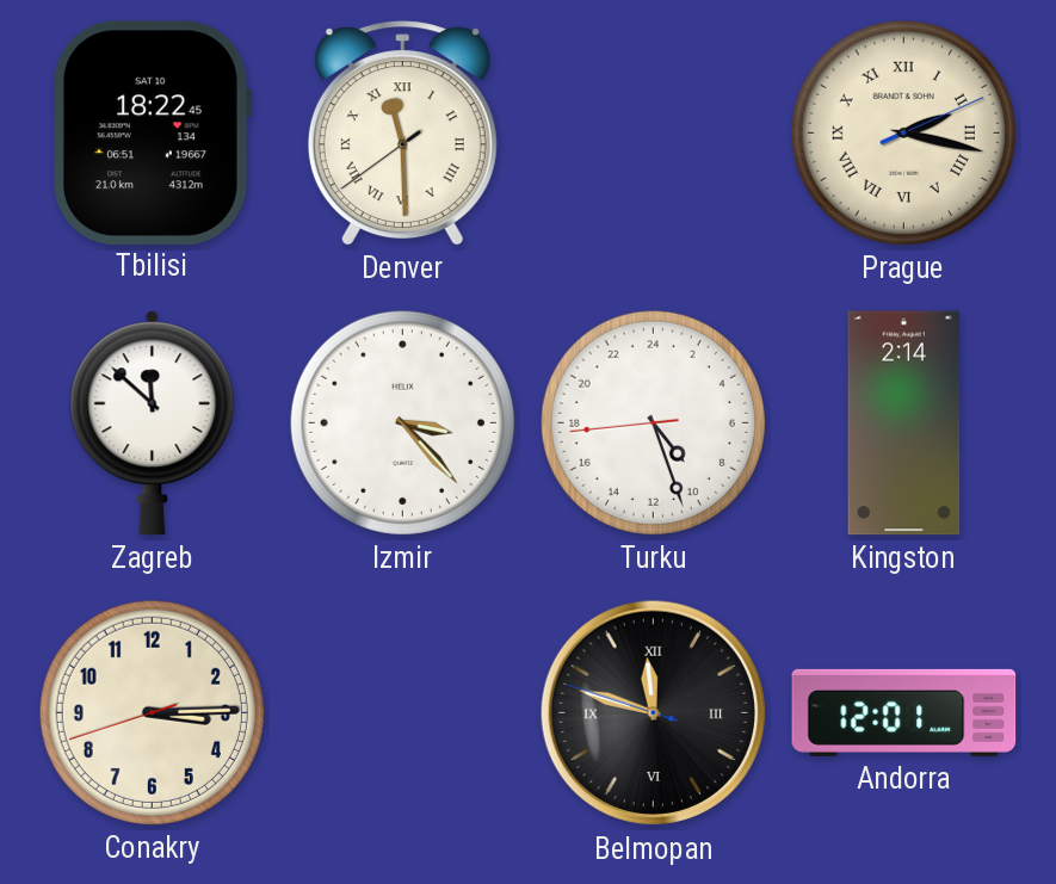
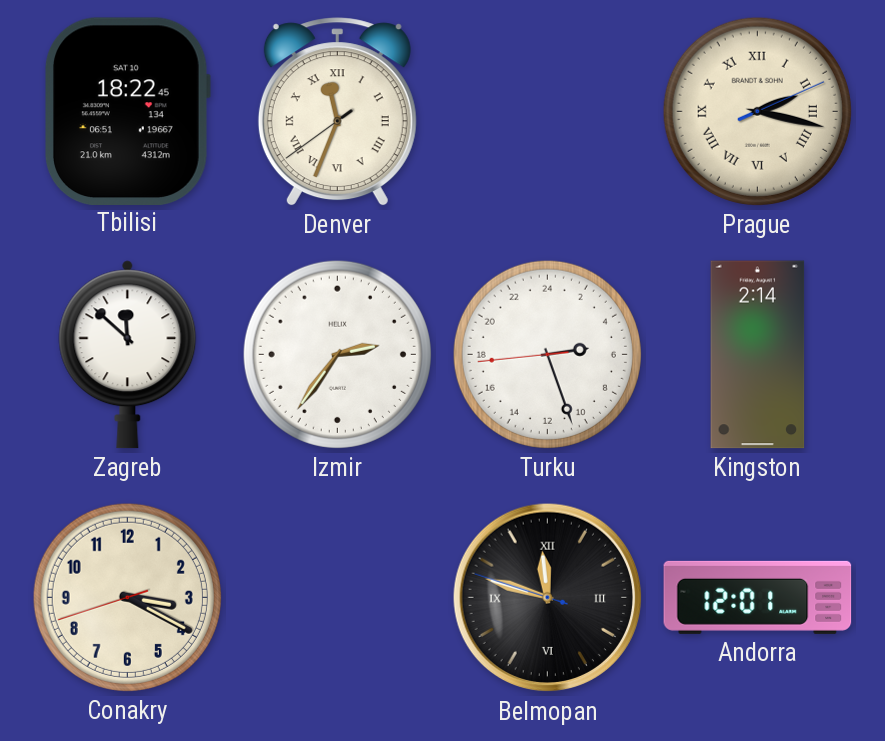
Denver: 11:29 -> 11:33 (337, 112)
Izmir: 3:23 -> 2:36 (337, 354)
Turku: 9:26 -> 5:26 (547, 354)
Conakry: 3:14 -> 3:19 (127, 597)
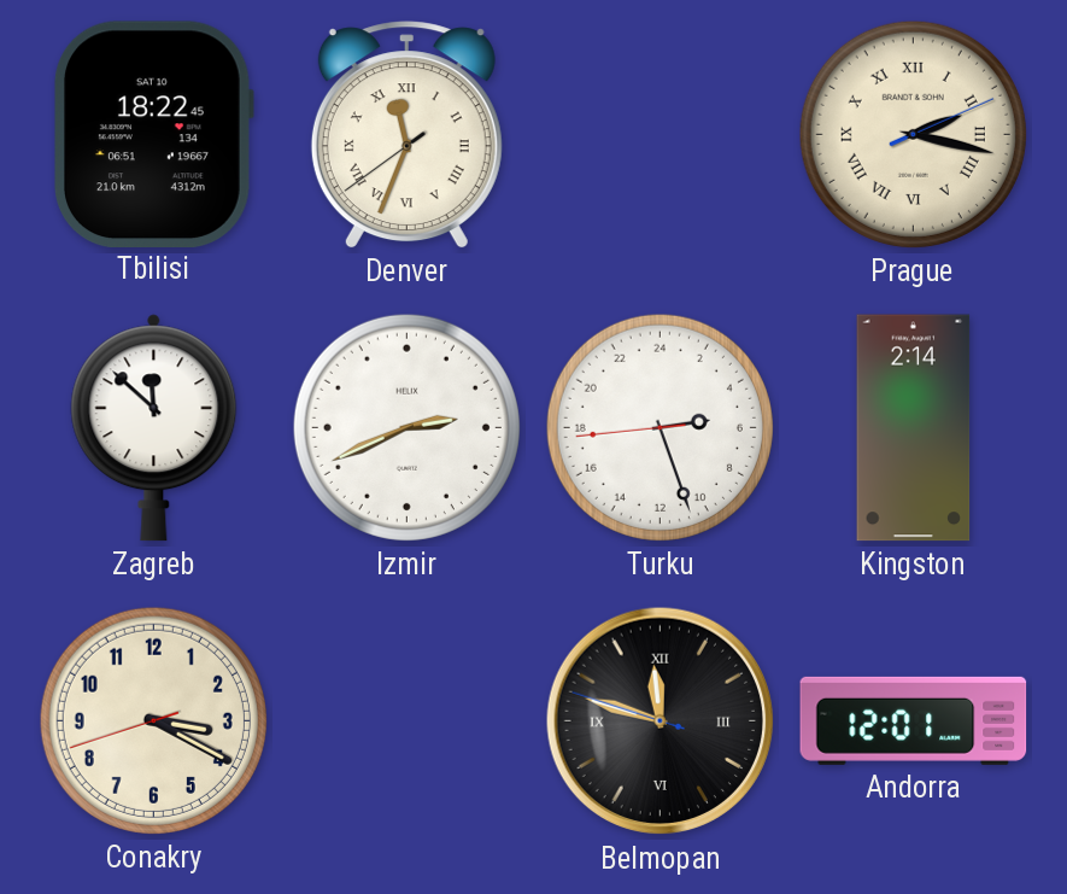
Izmir: 2:36 -> 2:41 (406, 427)
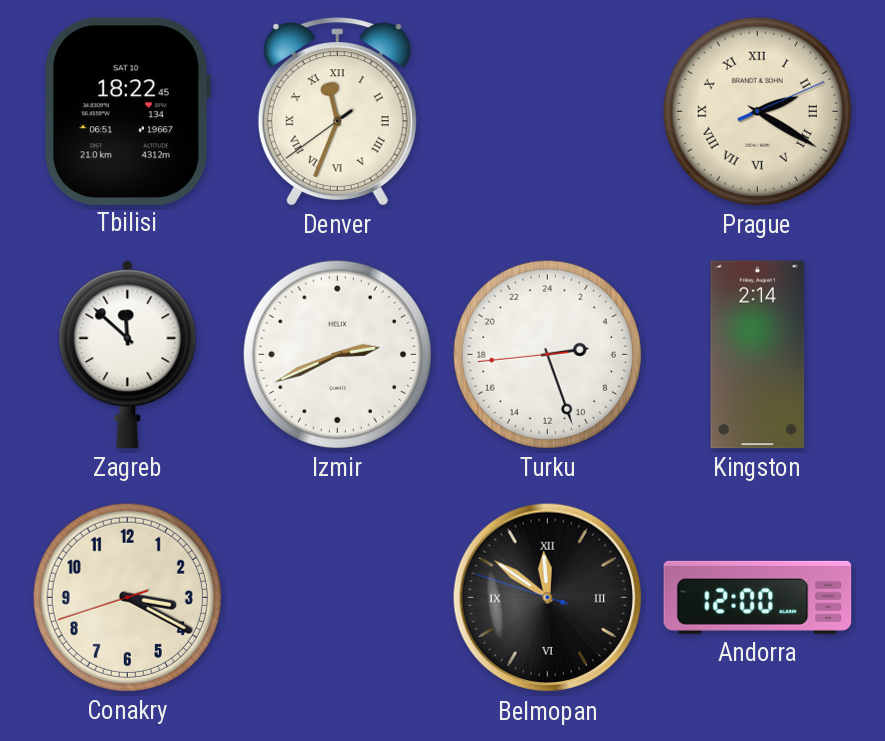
Prague: 2:17 -> 2:20 (757, 111)
Belmopan: 11:47 -> 11:50 (548, 598)
Andorra: 12:01 -> 12:00 (758, 597)
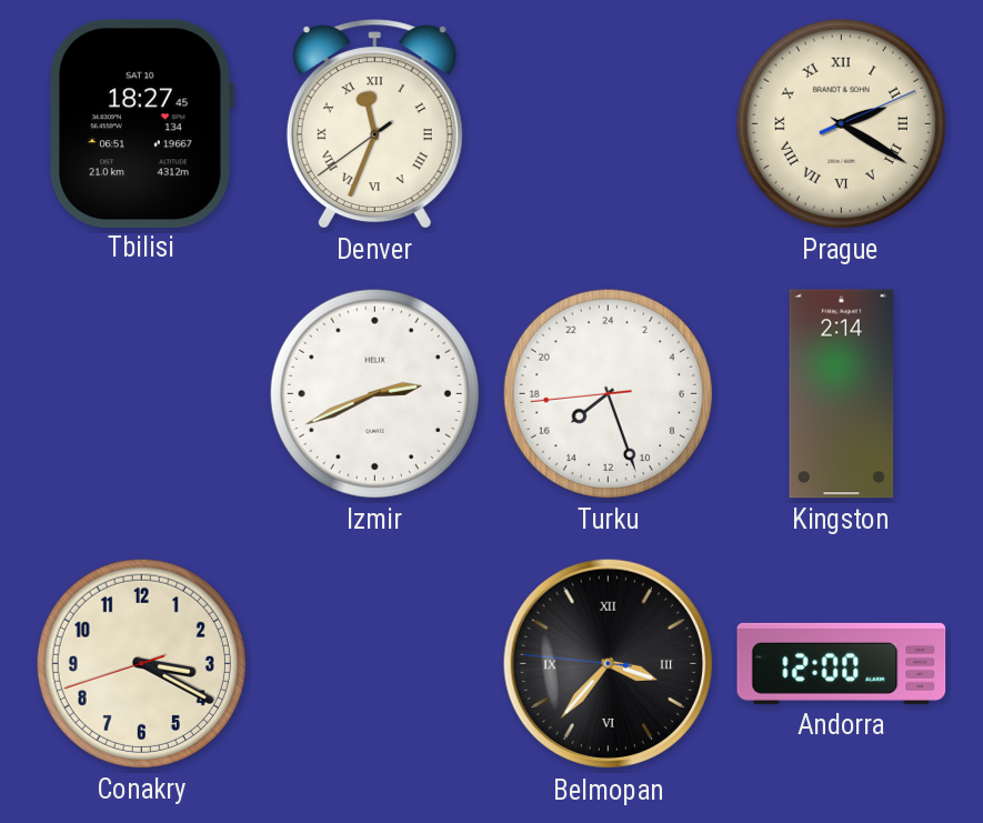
Tbilisi: 18:22 -> 18:27 (142, 123)
Zagreb: 11:52 -> none (128, 355)
Turku: 5:26 -> 15:26 (608, 393)
Belmopan: 11:50 -> 3:36 (609, 664)
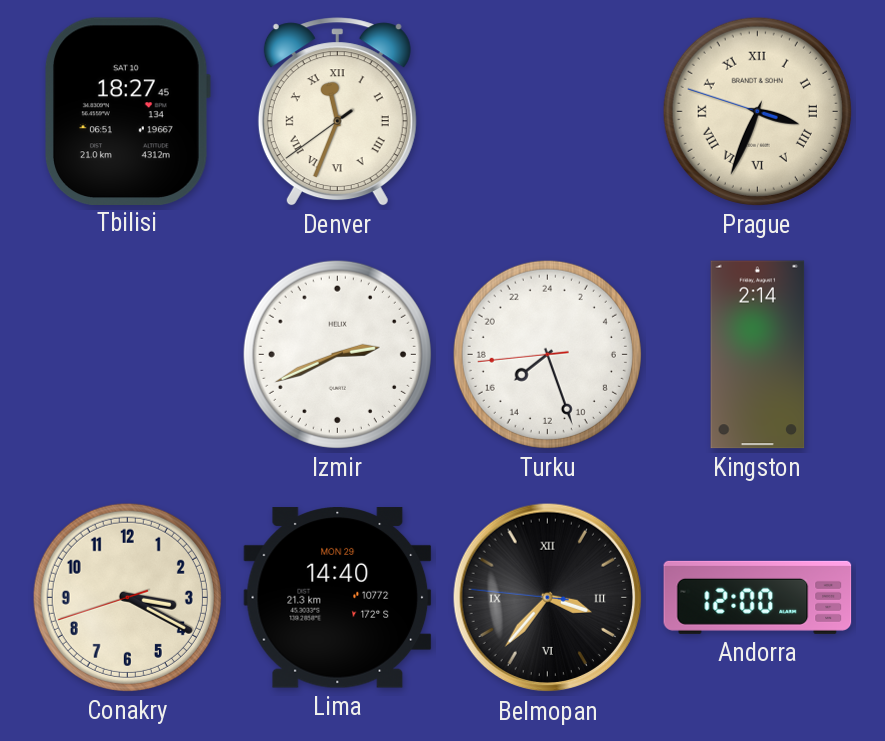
Prague: 2:20 -> 3:33 (757, 111)
Lima: none -> 14:40 (338, 598)
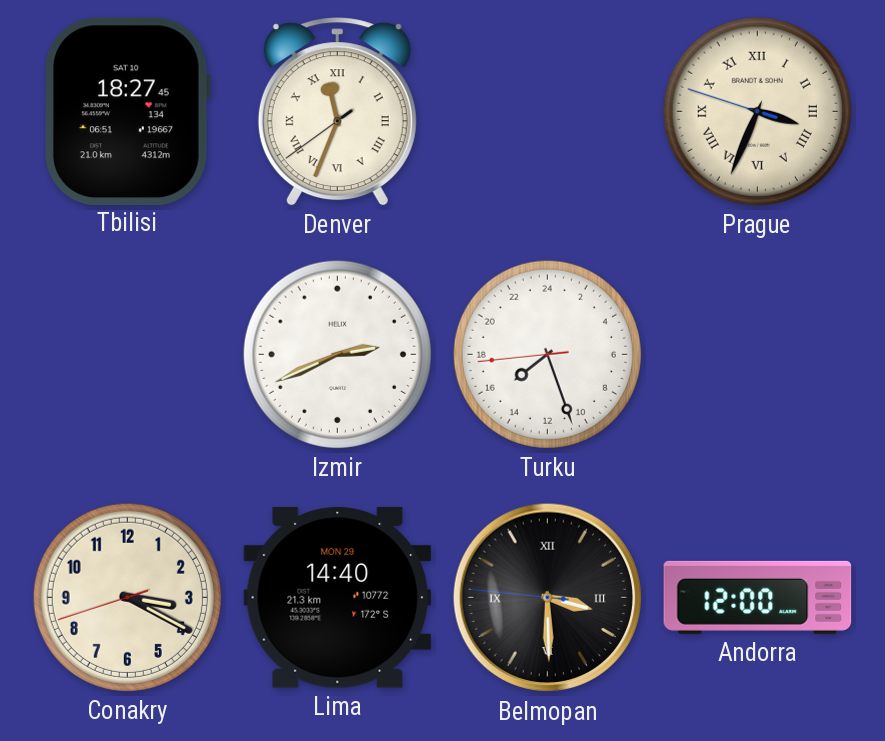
Kingston: 2:14 -> none (758, 355)
Belmopan: 3:36 -> 3:29 (548, 598)
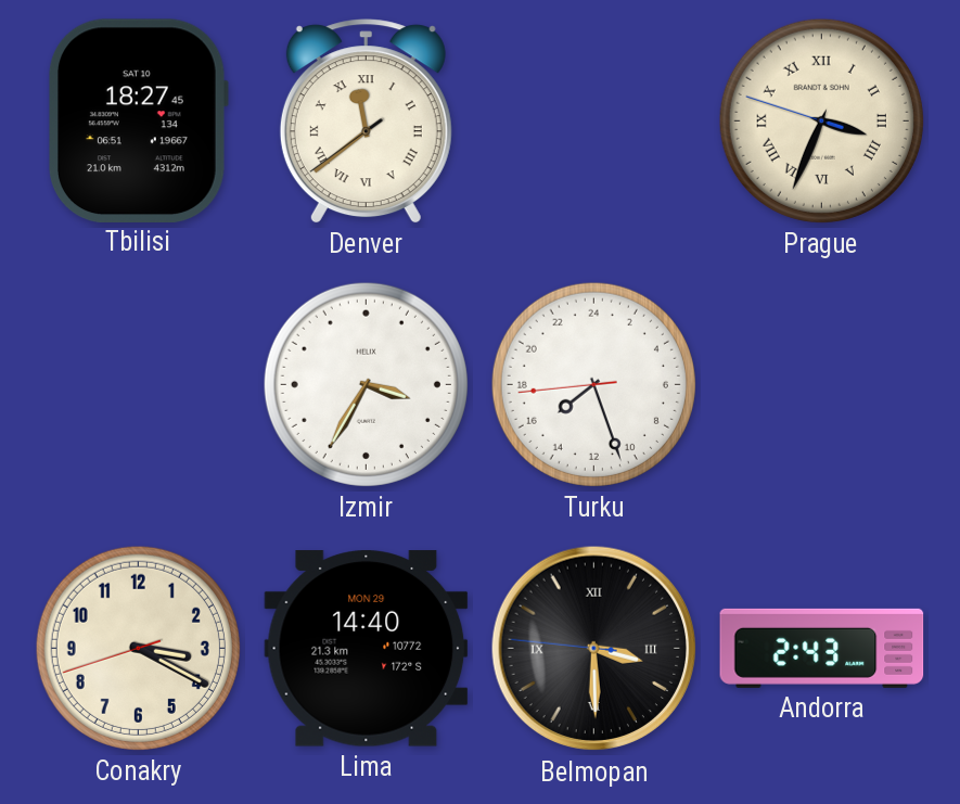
Denver: 11:33 -> 11:38 (366, 122)
Izmir: 2:41 -> 3:35 (366, 384)
Andorra: 12:00 -> 2:43 (822, 648)
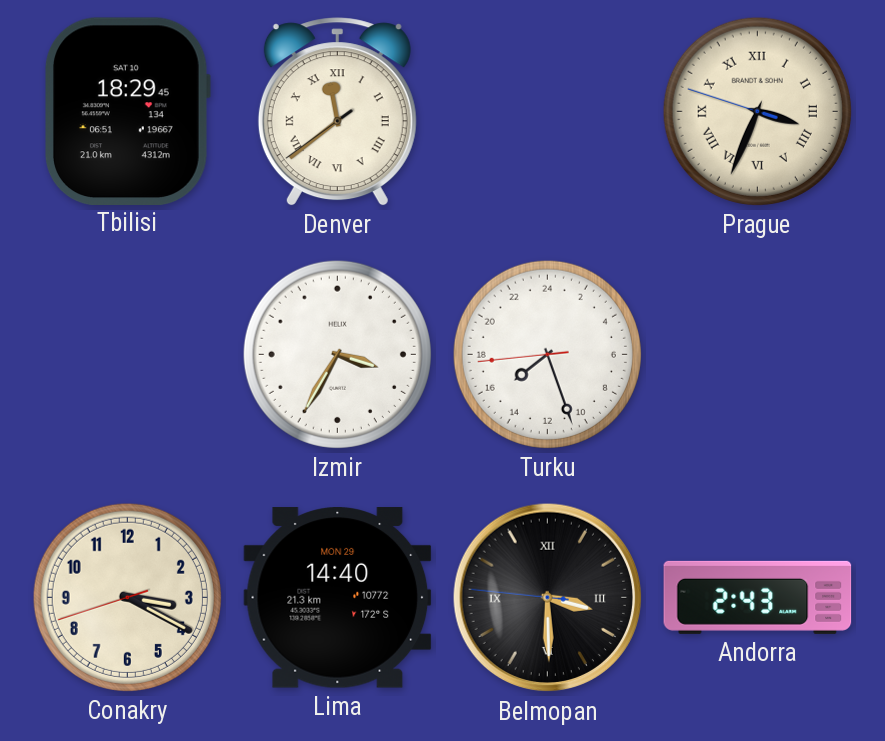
Tbilisi: 18:27 -> 18:29 (128, 111)
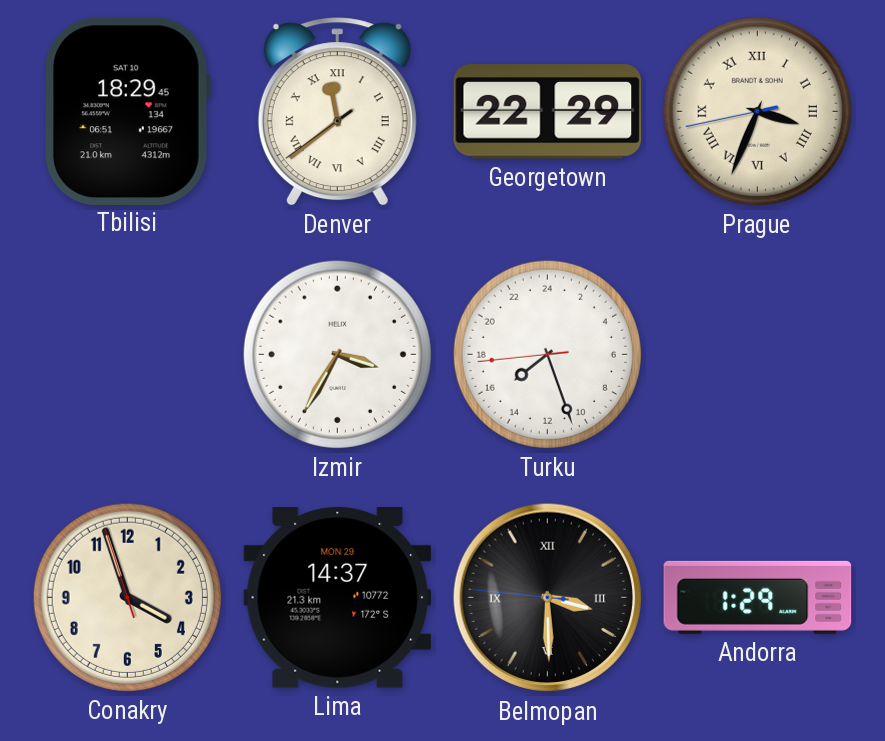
Georgetown: none -> 22:29 (548, 112)
Prague: 3:33:48 -> 3:33:43 (757, 111)
Conakry: 3:19 -> 3:56 (127, 597)
Lima: 14:40 -> 14:37 (338, 598)
Andorra: 2:43 -> 1:29 (758, 597)
